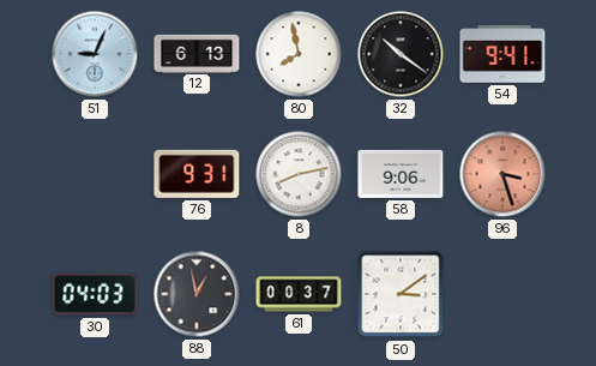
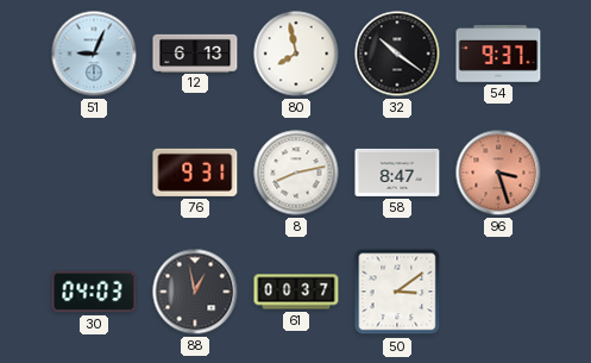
54: 9:41 -> 9:37 (498, 54)
58: 9:06 -> 8:47 (397, 173)
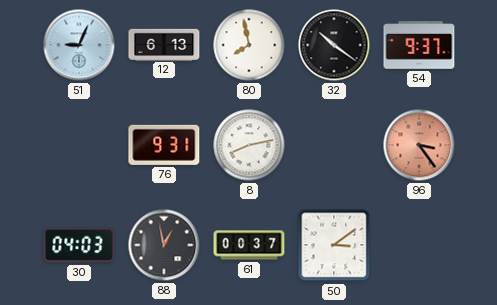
58: 8:47 -> none (397, 173)
96: 3:27 -> 3:24 (419, 145)
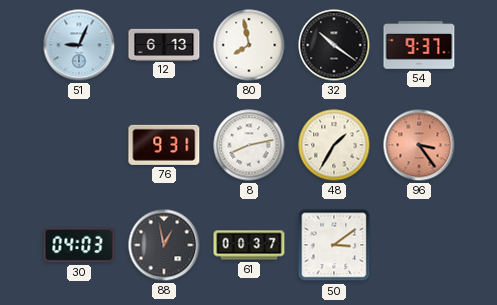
48: none -> 1:35 (334, 145)
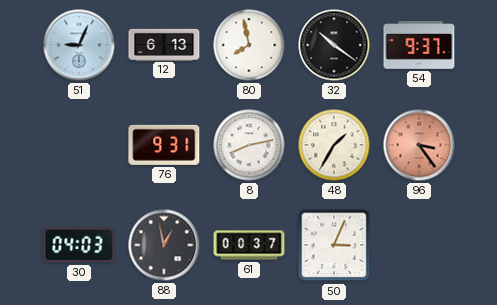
50: 3:09 -> 3:04 (334, 245)
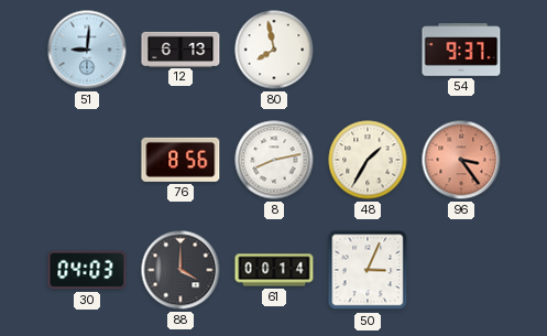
51: 9:04 -> 9:01 (87, 50)
32: 10:21 -> none (334, 45)
76: 9:31 -> 8:56 (180, 160)
88: 12:58 -> 4:00 (180, 270)
61: 00:37 -> 00:14 (274, 270)
